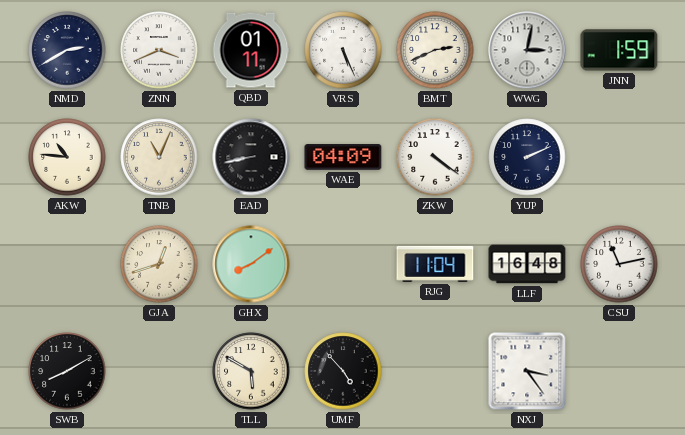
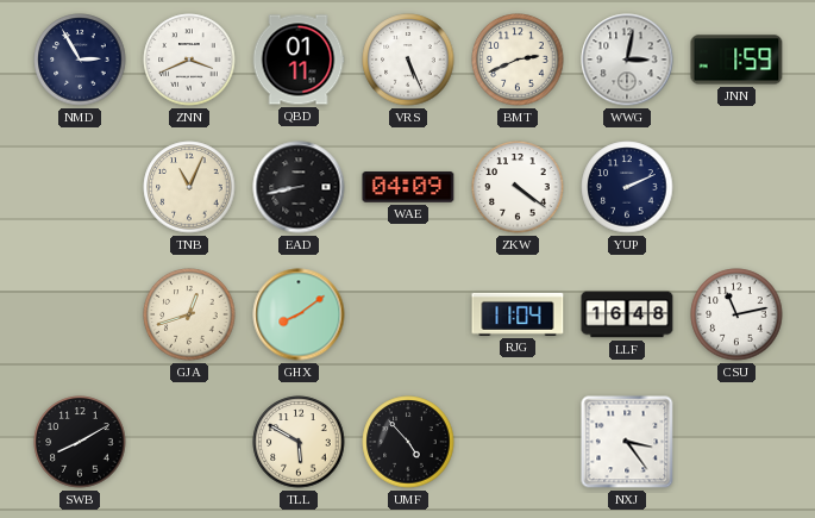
NMD: 2:40 -> 2:55 (80, 60)
AKW: 10:46 -> none (67, 157)
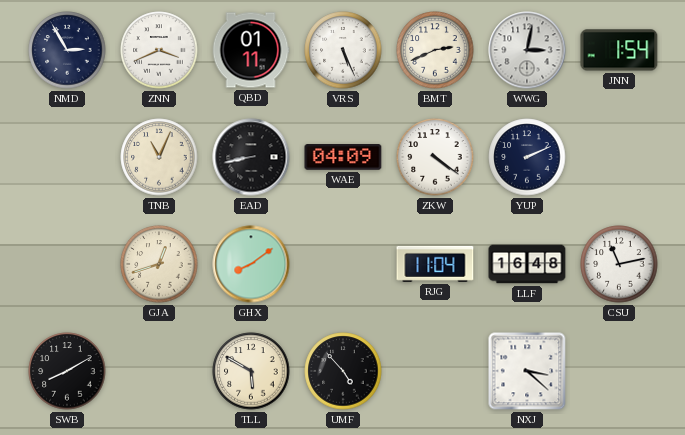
JNN: 1:59 -> 1:54 (619, 50)
NXJ: 3:24 -> 3:22 (527, 371)
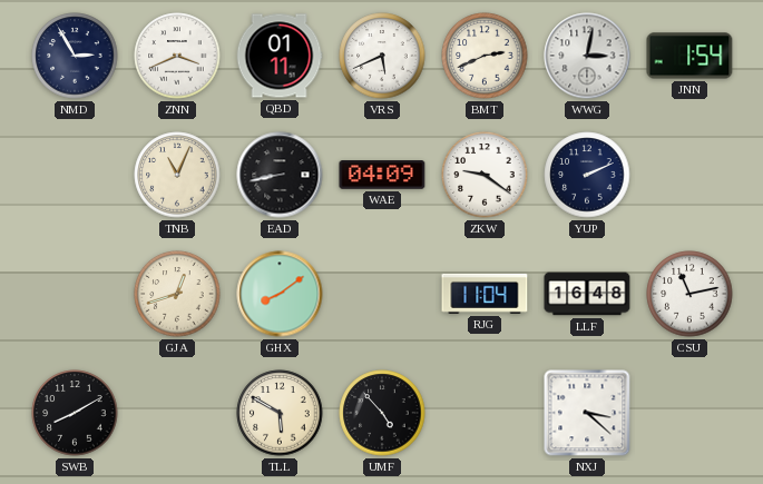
VRS: 5:26 -> 5:41 (382, 56)
ZKW: 4:21 -> 9:21 (485, 175)
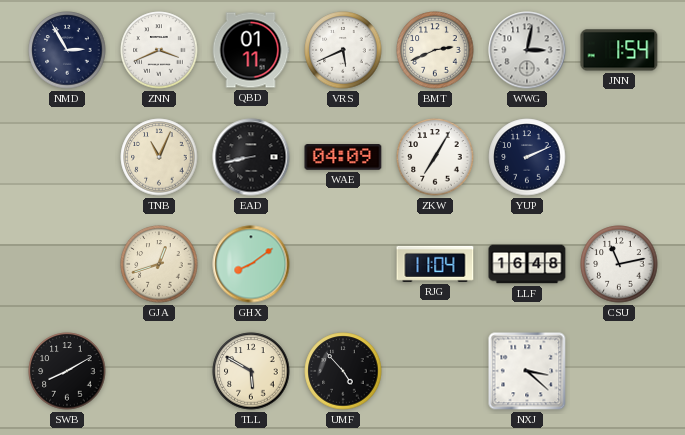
ZKW: 9:21 -> 7:05 (435, 157)
